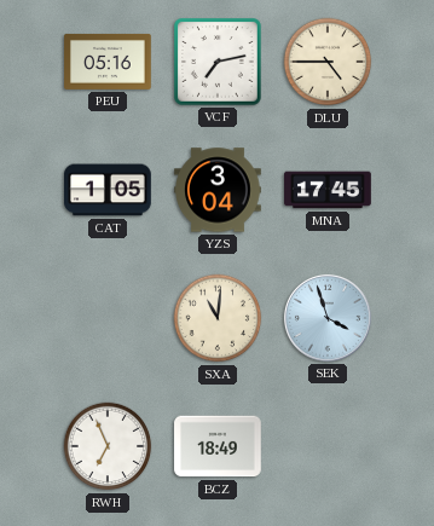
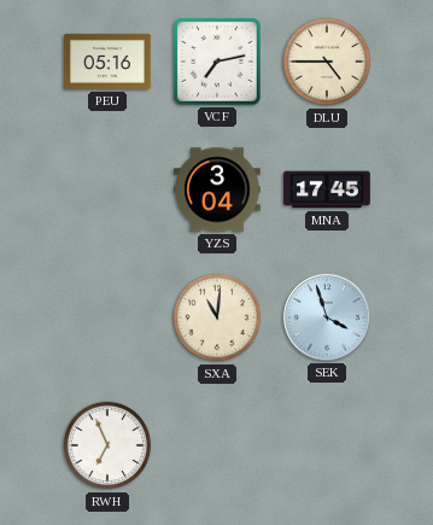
CAT: 1:05 -> none (109, 190)
BCZ: 18:49 -> none (218, 446)
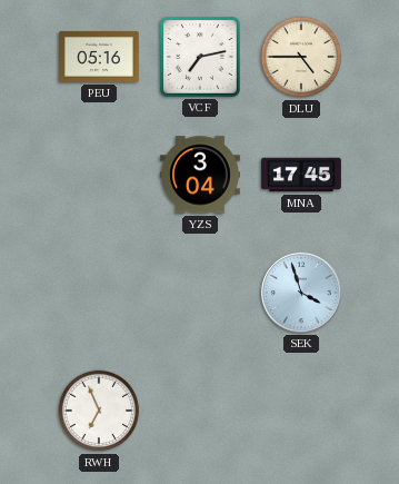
SXA: 11:01 -> none (217, 317)
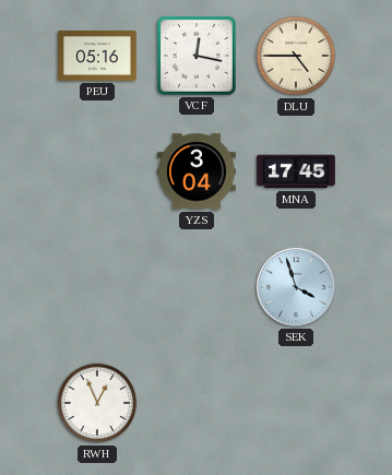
VCF: 7:13 -> 12:17 (198, 57)
RWH: 6:56 -> 12:56 (97, 403)
